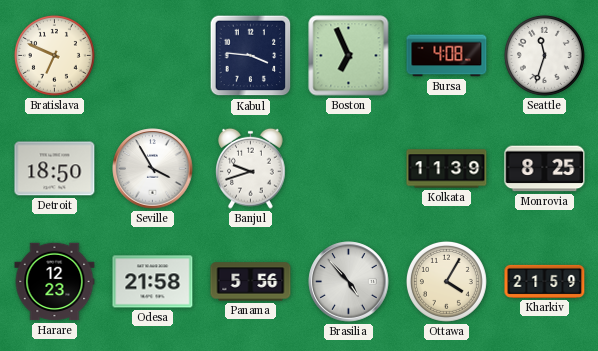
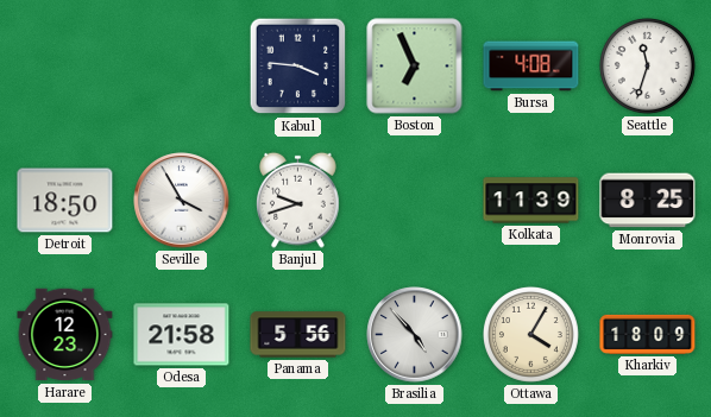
Bratislava: 6:49 -> none (54, 55)
Kharkiv: 21:59 -> 18:09 (648, 334)
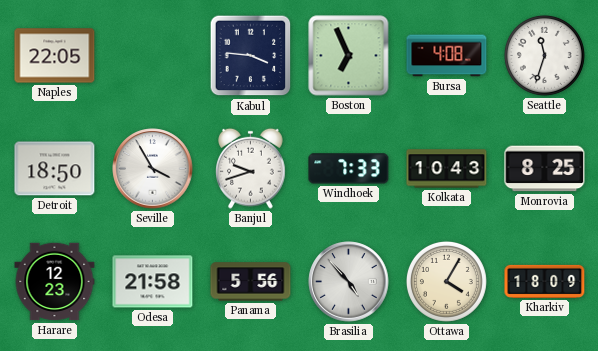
Naples: none -> 22:05 (55, 56)
Windhoek: none -> 7:33 (349, 169)
Kolkata: 11:39 -> 10:43 (447, 169)
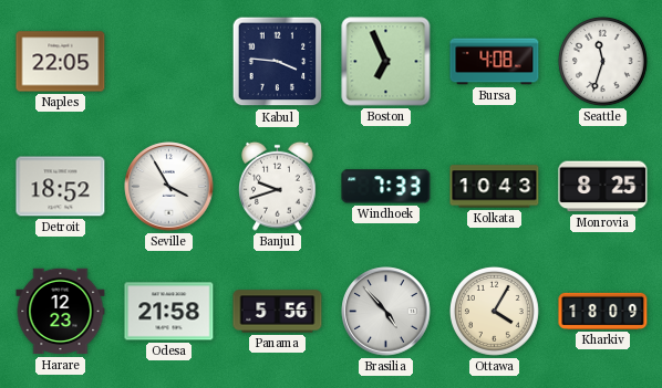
Detroit: 18:50 -> 18:52 (61, 187)
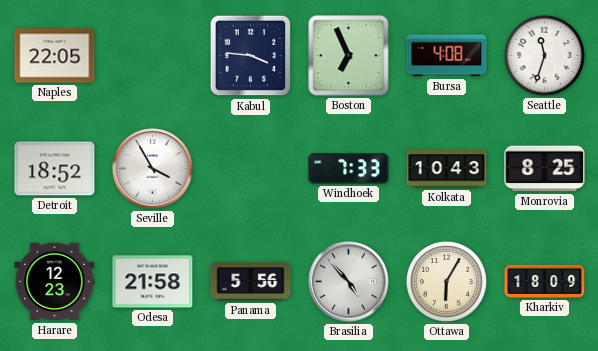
Banjul: 9:42 -> none (278, 186)
Ottawa: 4:05 -> 6:05 (446, 281)
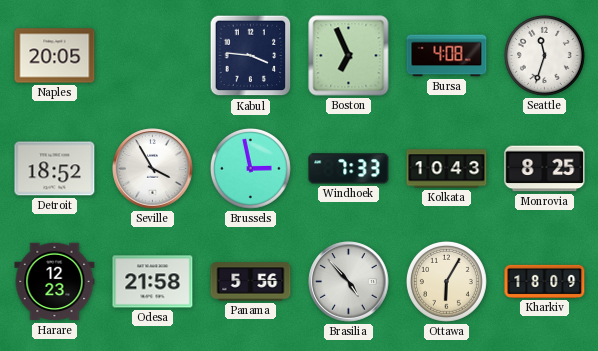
Naples: 22:05 -> 20:05 (55, 56)
Brussels: none -> 2:58 (250, 168)
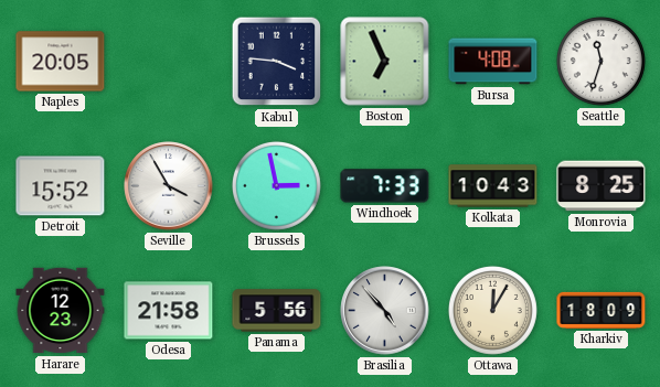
Detroit: 18:52 -> 15:52 (61, 186)
Ottawa: 6:05 -> 12:05 (492, 310)
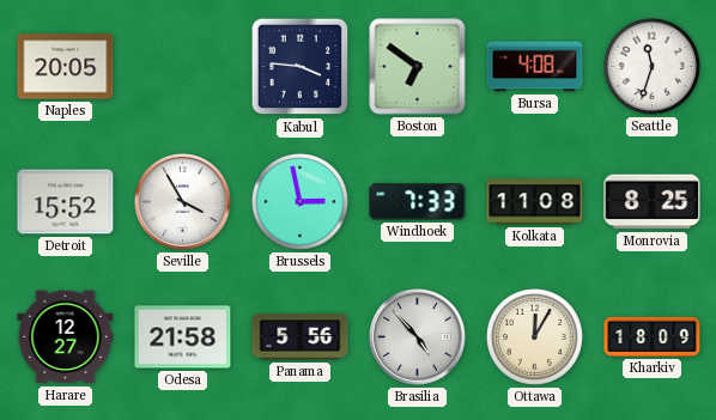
Boston: 6:56 -> 6:51 (418, 67)
Kolkata: 10:43 -> 11:08 (535, 202)
Harare: 12:23 -> 12:27 (66, 337)
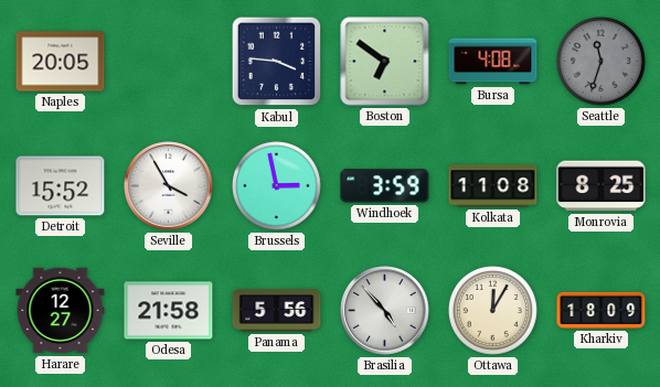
Seattle dial: white -> grey (600, 61)
Windhoek: 7:33 -> 3:59 (385, 186)
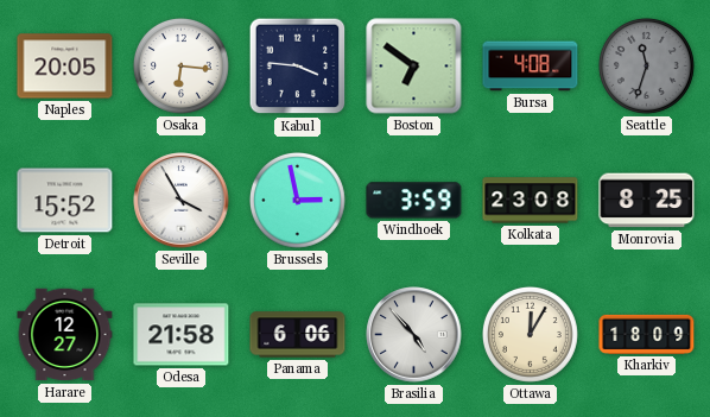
Osaka: none -> 6:16 (180, 65)
Kolkata: 11:08 -> 23:08 (531, 201)
Panama: 5:56 -> 6:06 (298, 335)
